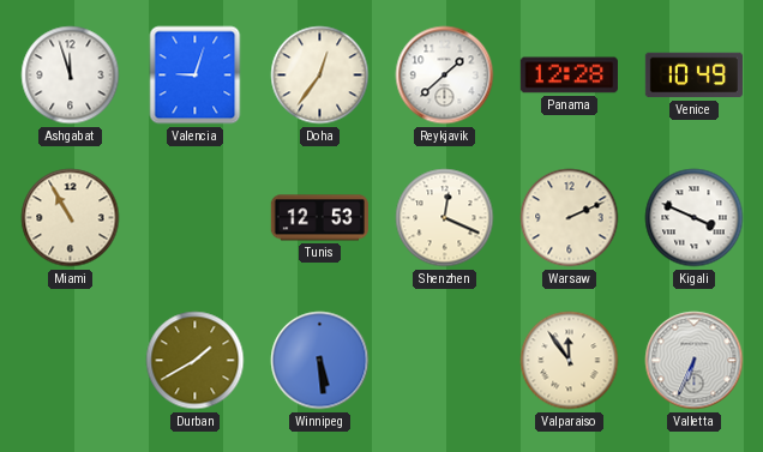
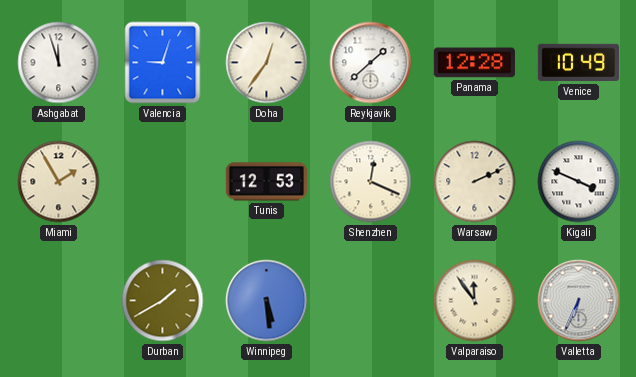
Miami: 10:55 -> 1:55 (59, 182)
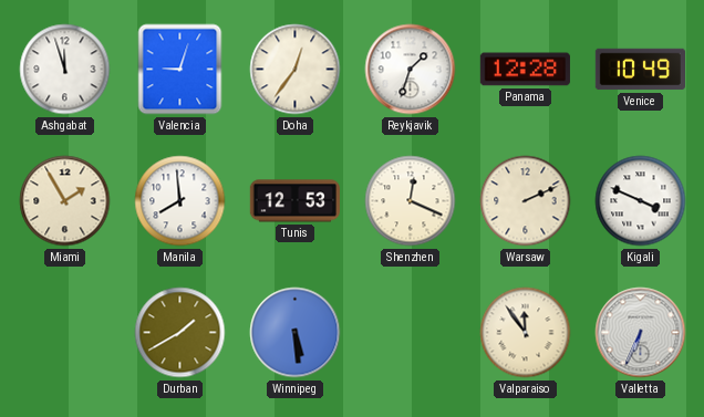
Reykjavik: 1:38 -> 1:33 (411, 70)
Manila: none -> 7:59 (180, 201)
